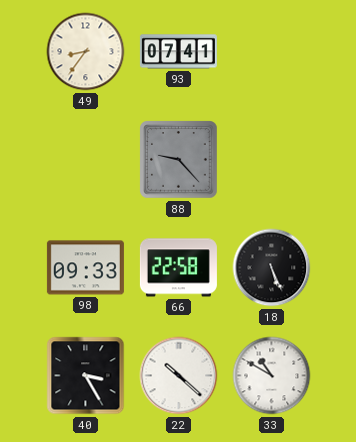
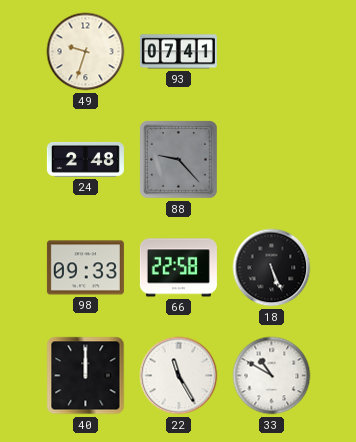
49: 8:36 -> 9:33 (86, 52)
24: none -> 2:48 (85, 159)
40: 3:25 -> 12:00 (86, 376)
22: 10:22 -> 11:25 (179, 376)
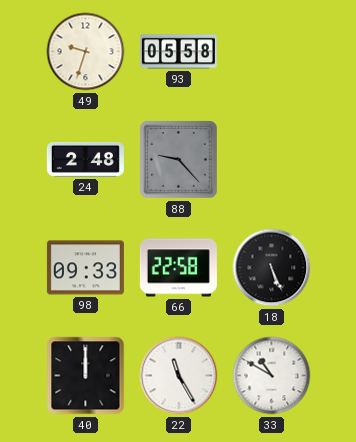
93: 07:41 -> 05:58 (178, 52)
